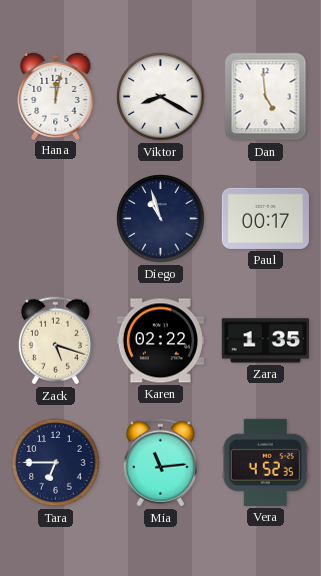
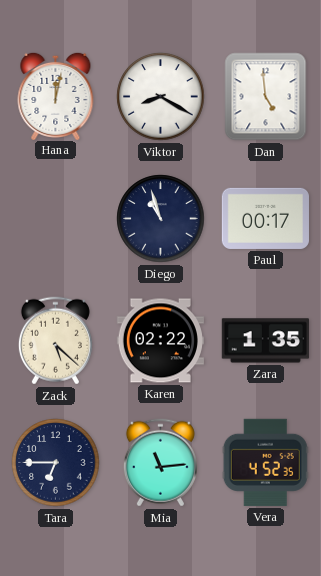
Zack: 5:18 -> 5:22 (55, 341)
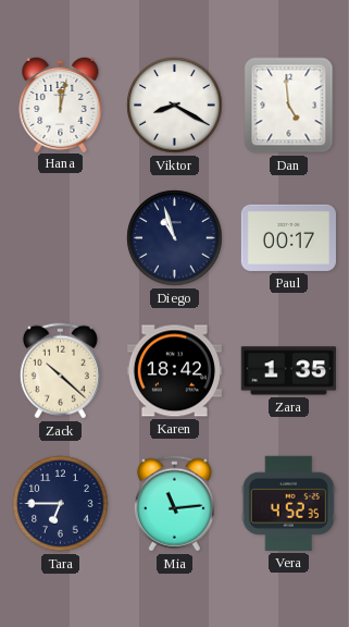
Zack: 5:22 -> 10:22 (60, 371)
Karen: 02:22 -> 18:42 (174, 371)
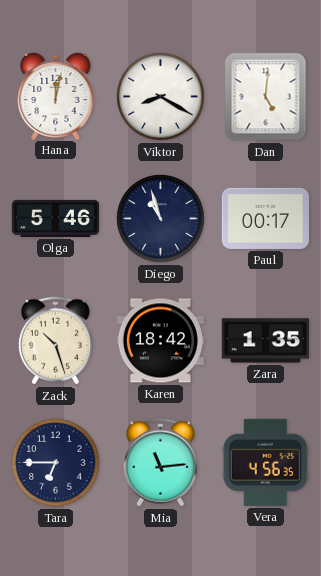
Dan: 4:59 -> 5:01 (266, 97)
Olga: none -> 5:46 (55, 218)
Zack: 10:22 -> 10:27 (55, 341)
Vera: 4:52 -> 4:56 (265, 462)
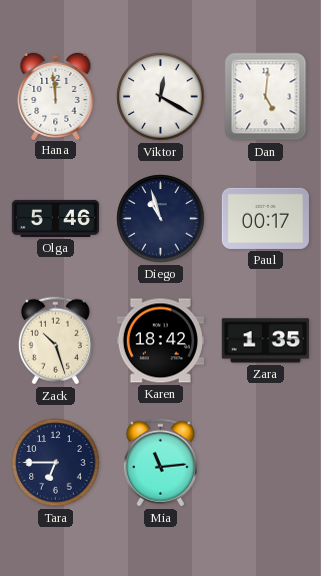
Hana: 12:02 -> 11:59 (56, 95)
Viktor: 8:20 -> 12:20 (161, 97)
Vera: 4:56 -> none (265, 462)
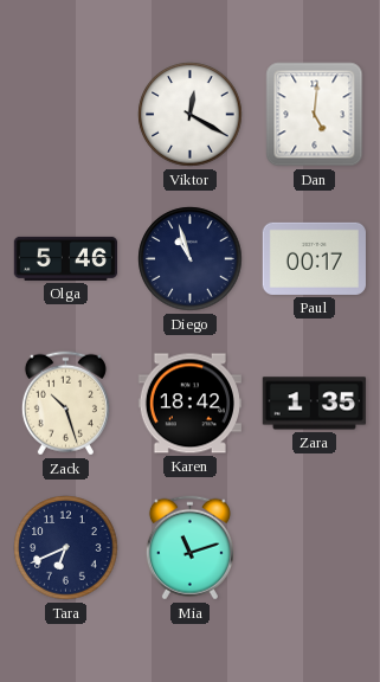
Hana: 11:59 -> none (56, 95)
Tara: 6:45 -> 6:41 (66, 548)
Mia: 11:14 -> 11:12 (189, 548)
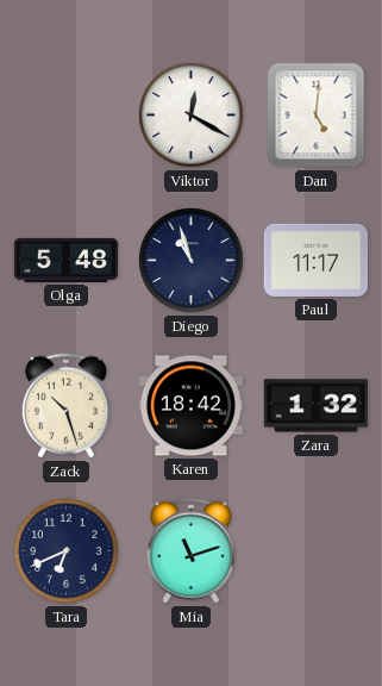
Olga: 5:46 -> 5:48 (65, 260)
Paul: 00:17 -> 11:17 (315, 260)
Zara: 1:35 -> 1:32 (315, 406)
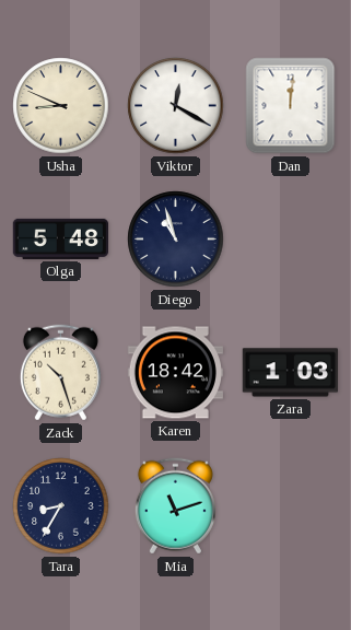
Usha: none -> 8:49 (61, 106)
Dan: 5:01 -> 12:01 (291, 106)
Paul: 11:17 -> none (315, 260)
Zara: 1:32 -> 1:03 (290, 373)
Tara: 6:41 -> 8:35 (61, 506)
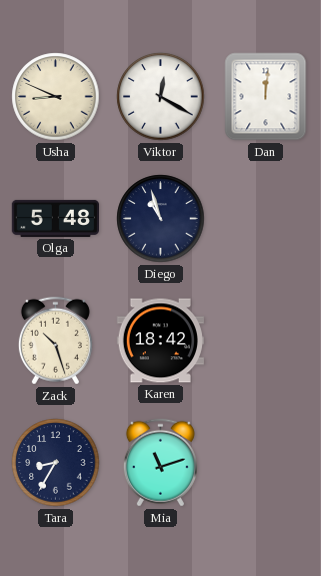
Zara: 1:03 -> none (290, 373)
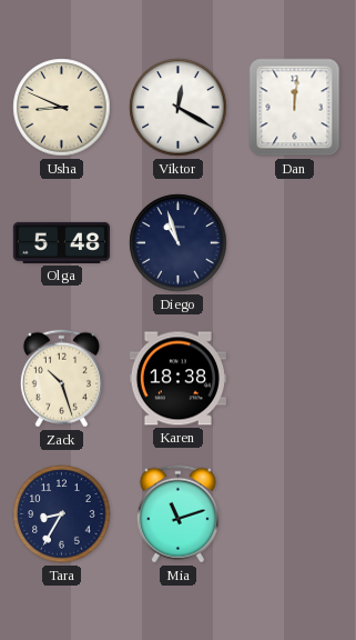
Karen: 18:42 -> 18:38 (177, 379)
